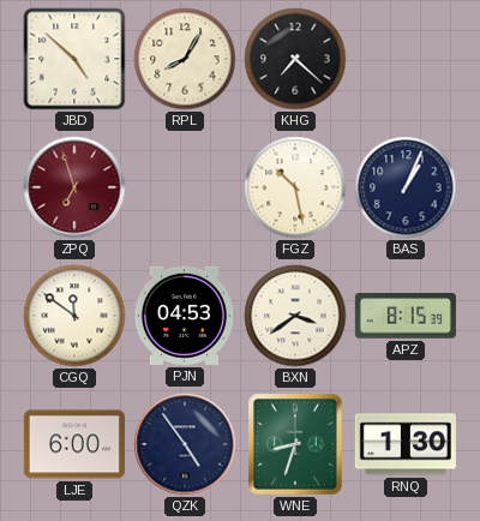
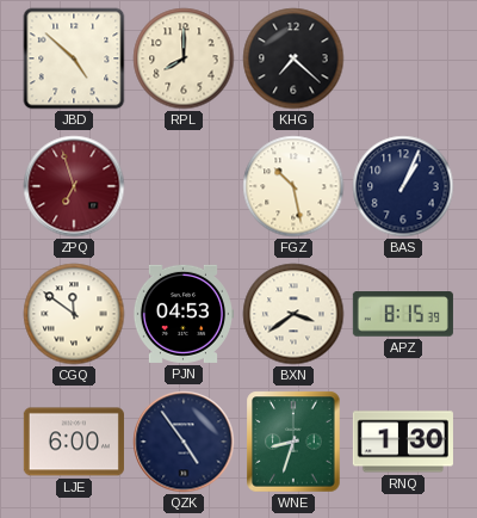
RPL: 8:05 -> 8:00 (184, 58)
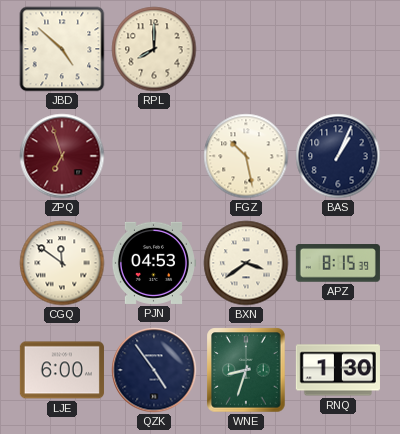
KHG: 7:22 -> none (293, 58)
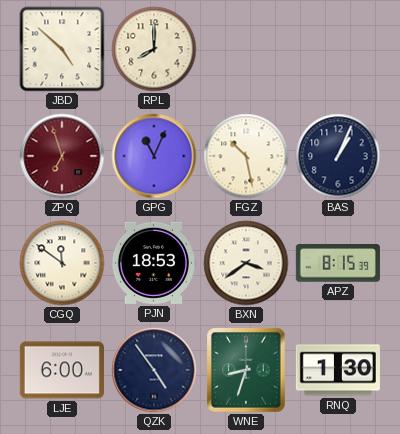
GPG: none -> 11:04 (154, 156)
PJN: 04:53 -> 18:53 (153, 263)
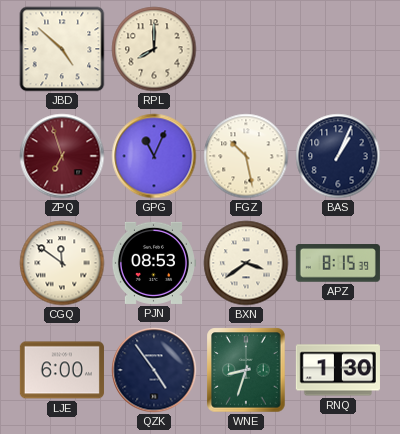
PJN: 18:53 -> 08:53 (153, 263)
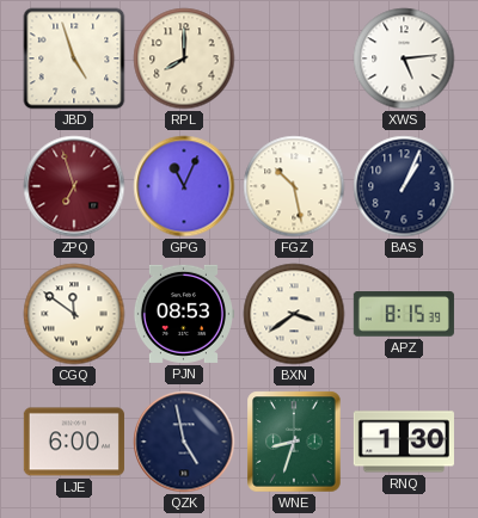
JBD: 4:52 -> 4:57 (74, 58)
XWS: none -> 5:14 (404, 58)
QZK: 4:54 -> 4:58 (184, 442)
